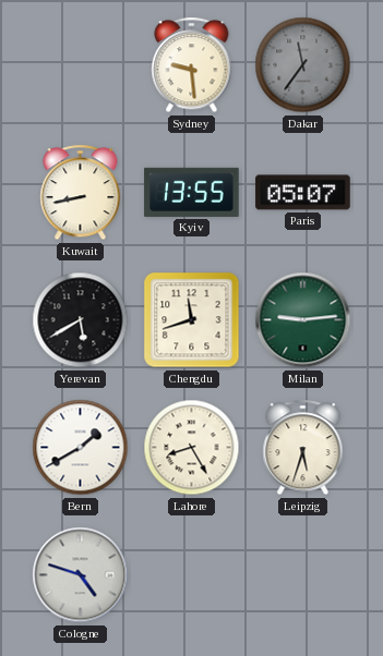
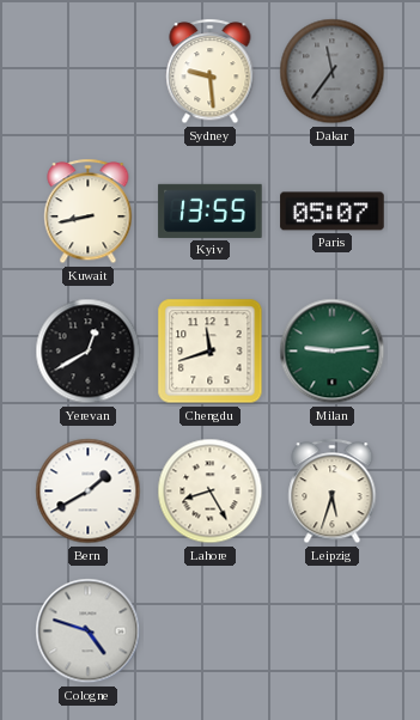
Yerevan: 5:40 -> 12:40 (89, 352)
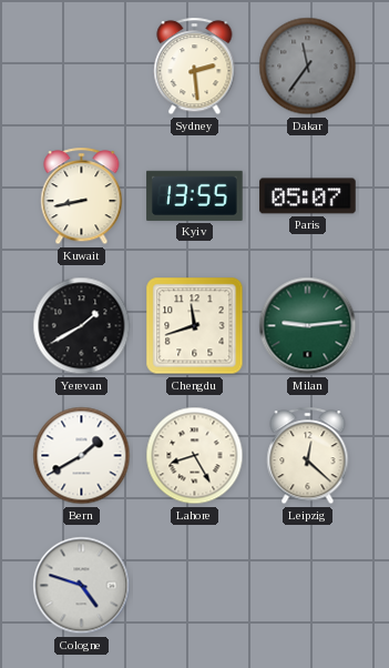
Sydney: 9:29 -> 2:29 (195, 67)
Yerevan: 12:40 -> 1:40 (82, 326)
Leipzig: 5:33 -> 12:22 (308, 456)
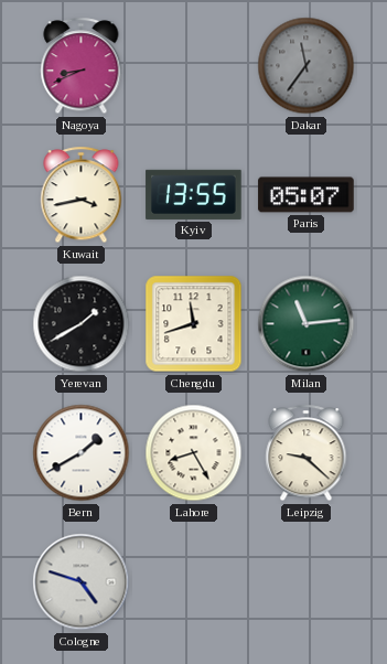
Nagoya: none -> 8:41 (82, 66)
Sydney: 2:29 -> none (195, 67)
Kuwait: 8:43 -> 3:43 (82, 195)
Milan: 9:14 -> 11:14 (307, 324)
Leipzig: 12:22 -> 9:22 (307, 453)
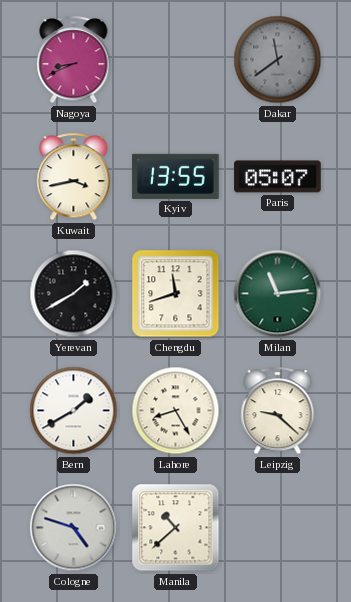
Dakar: 11:36 -> 11:39 (278, 60)
Manila: none -> 10:38 (176, 528)
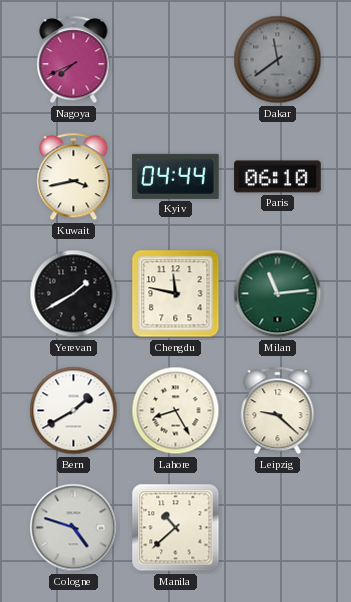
Nagoya: 8:41 -> 7:41 (74, 60)
Kyiv: 13:55 -> 04:44 (176, 176)
Paris: 05:07 -> 06:10 (278, 177)
Chengdu: 11:42 -> 11:47 (176, 294)
